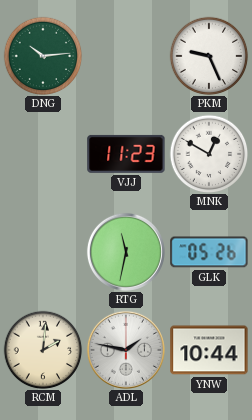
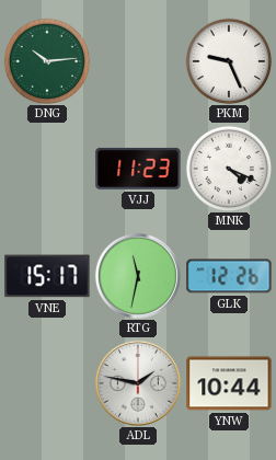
MNK: 12:50 -> 4:19 (229, 169)
VNE: none -> 15:17 (47, 276)
GLK: 05:26 -> 12:26 (229, 276)
RCM: 2:01 -> none (43, 350)
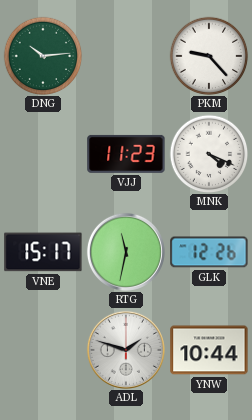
PKM: 9:26 -> 9:23 (209, 56)
ADL: 1:47 -> 1:48 (126, 350)
